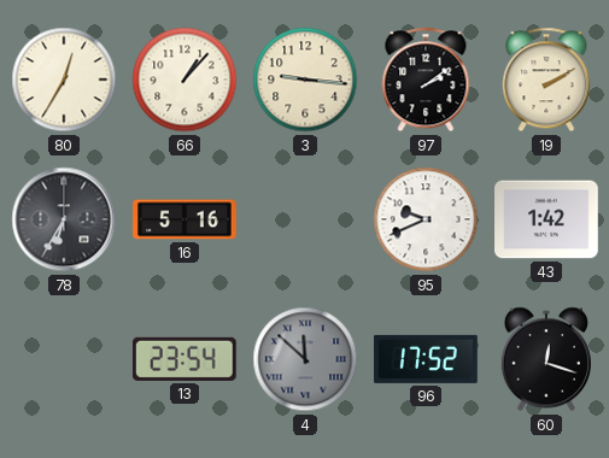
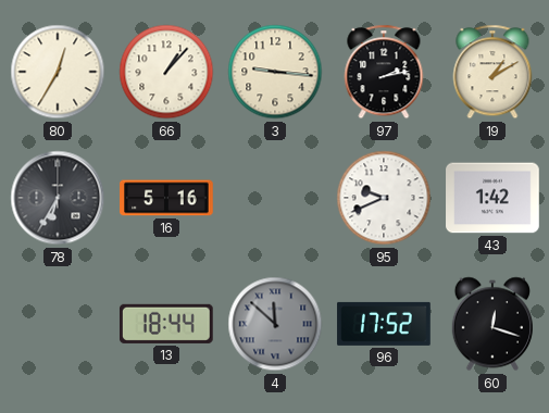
97: 2:09 -> 2:13 (384, 72)
19: 2:10 -> 1:10 (492, 72)
13: 23:54 -> 18:44 (166, 324)
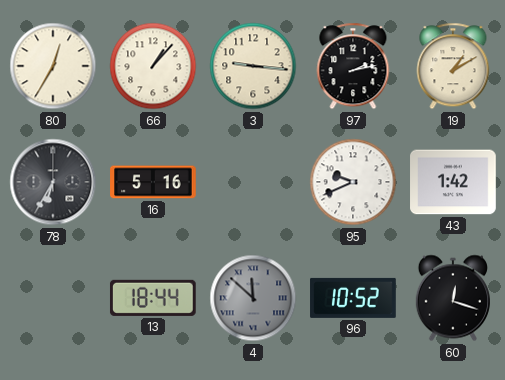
96: 17:52 -> 10:52 (353, 298)
